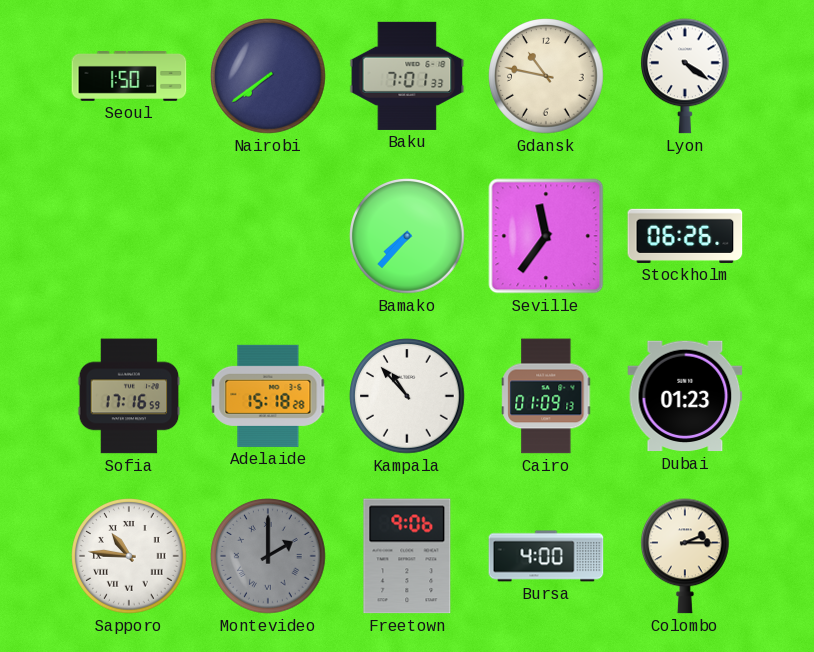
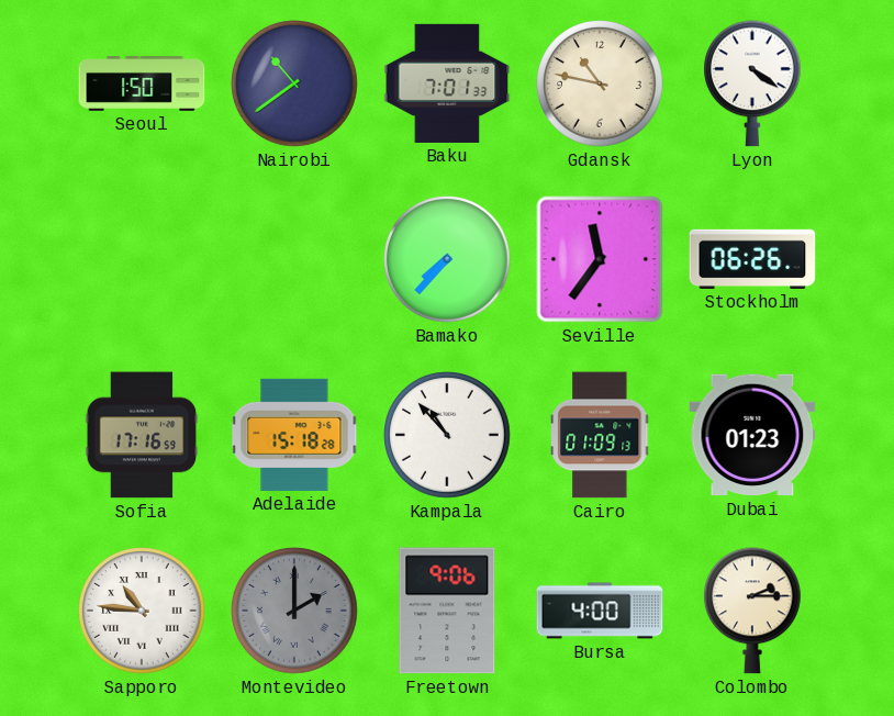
Nairobi: 7:39 -> 10:39 (294, 83)
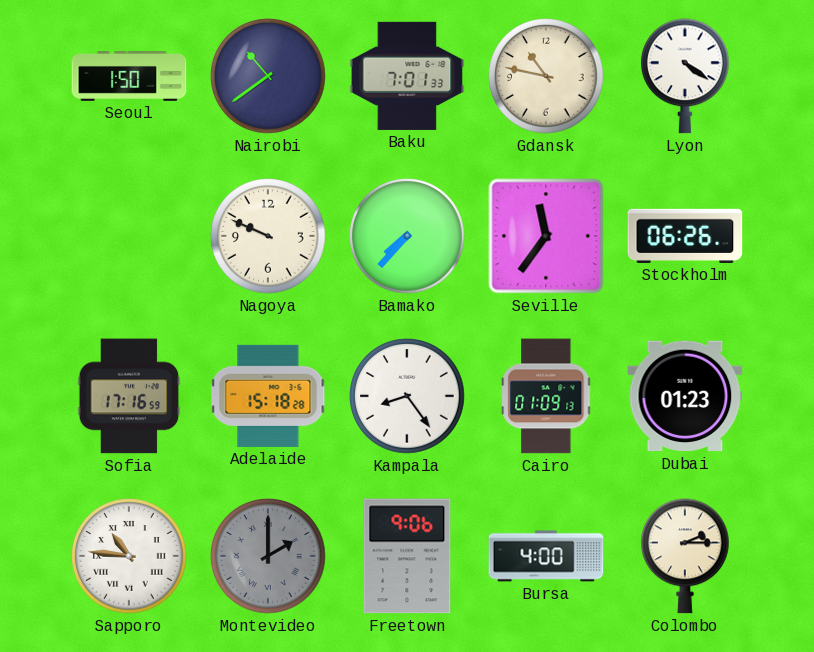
Nagoya: none -> 9:49 (268, 236)
Kampala: 10:53 -> 8:24 (407, 396)
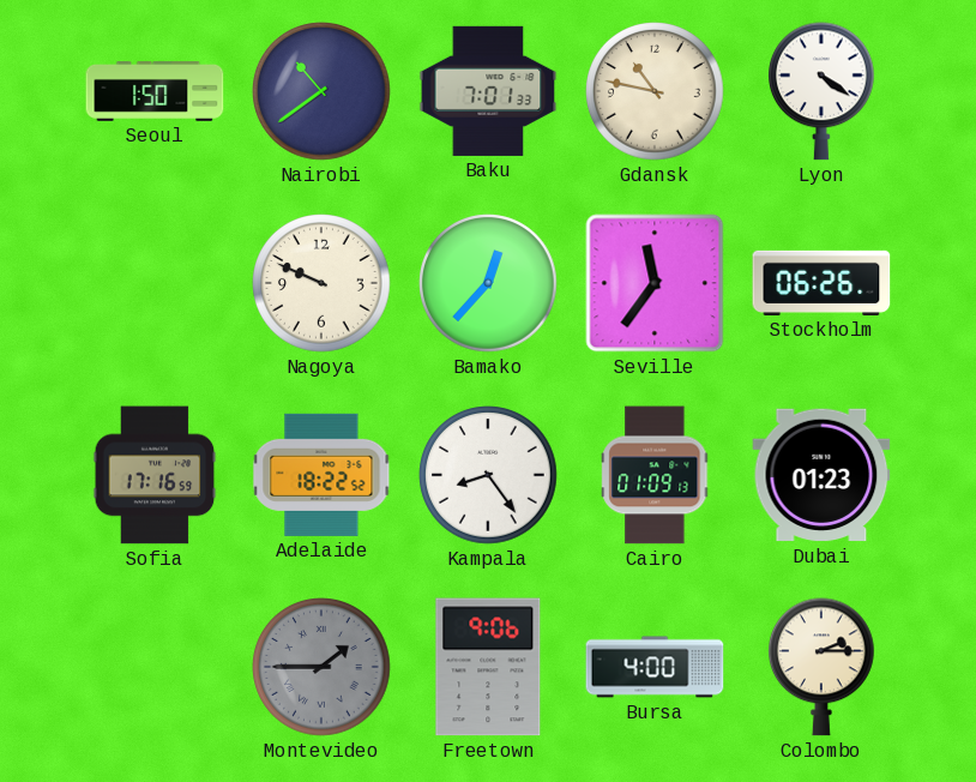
Bamako: 7:37 -> 12:37 (488, 283)
Adelaide: 15:18 -> 18:22 (321, 475)
Sapporo: 10:46 -> none (129, 556)
Montevideo: 2:00 -> 1:45 (321, 667)
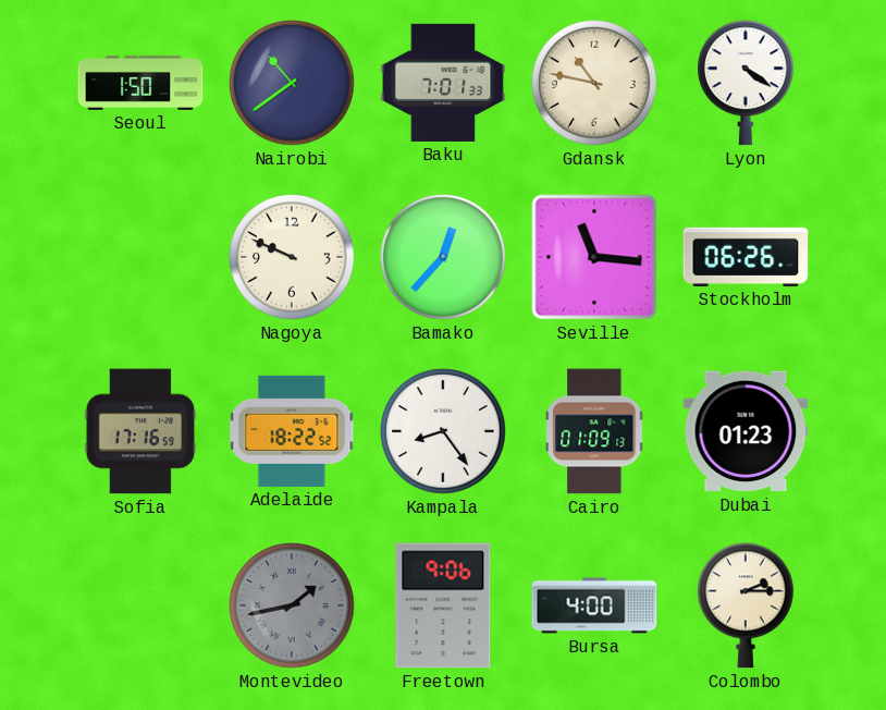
Seville: 11:36 -> 11:16 (594, 257)
Montevideo: 1:45 -> 1:43 (292, 605)
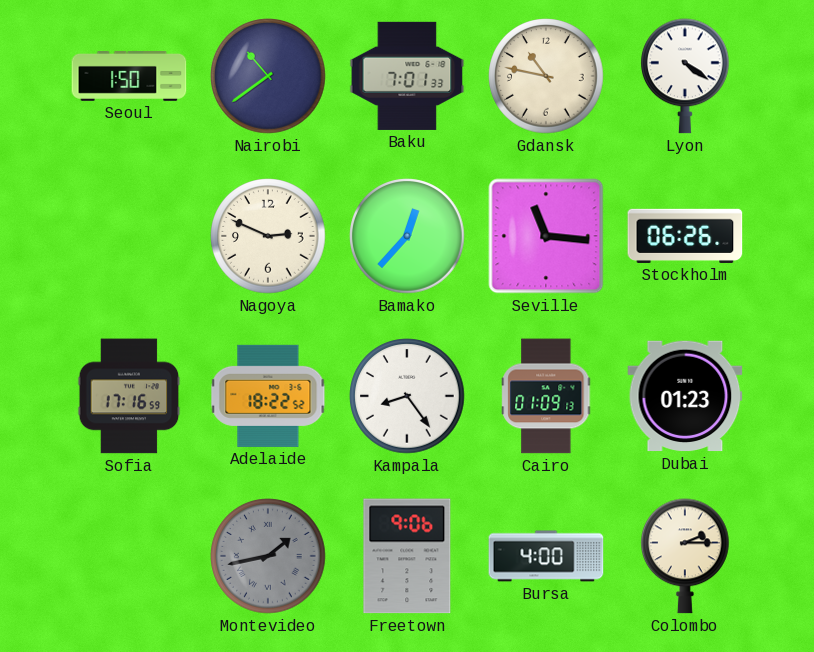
Nagoya: 9:49 -> 2:49 (268, 236)
